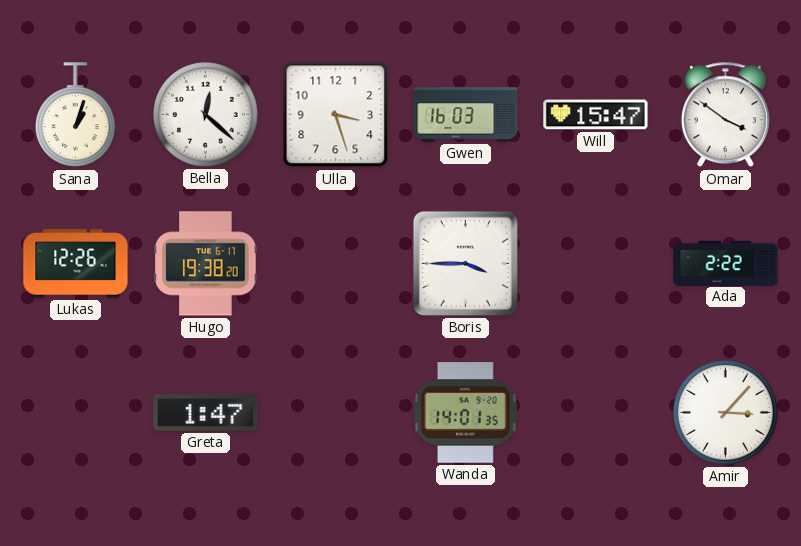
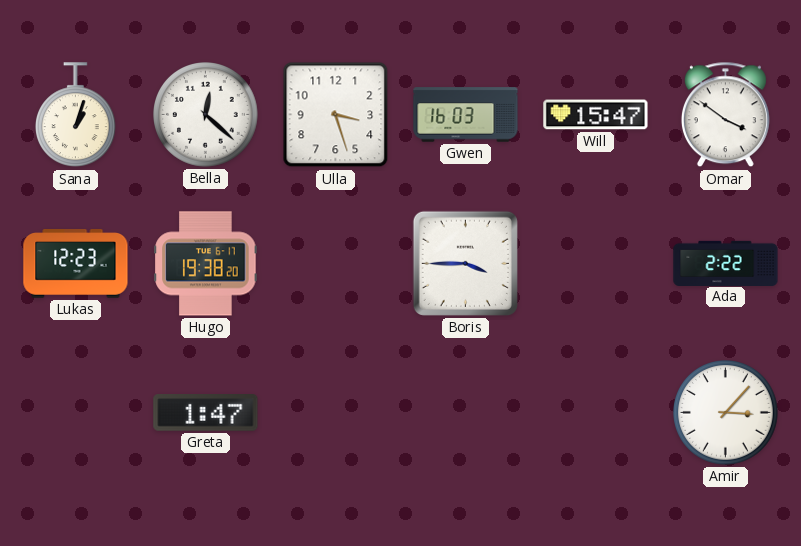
Lukas: 12:26 -> 12:23 (76, 264)
Wanda: 14:01 -> none (465, 413)
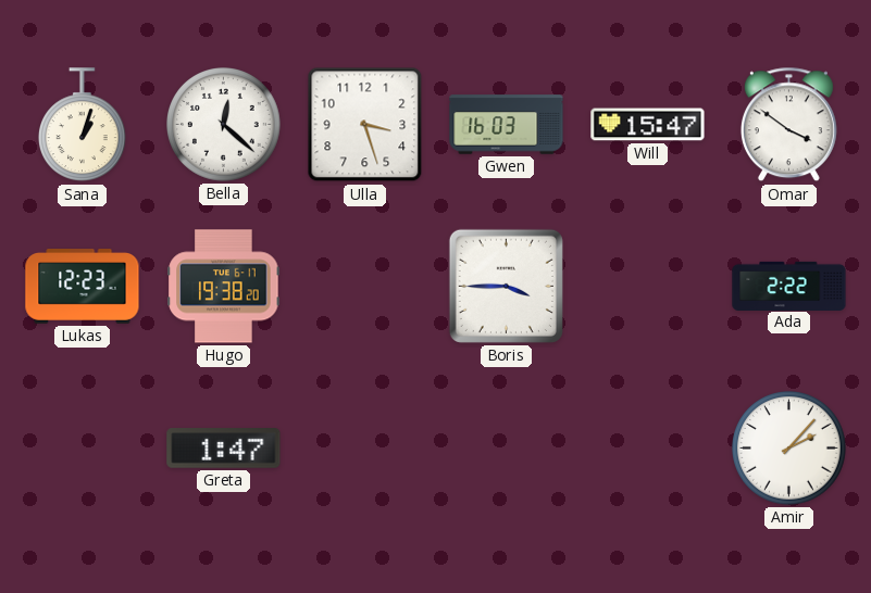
Amir: 3:07 -> 2:07 (789, 449)
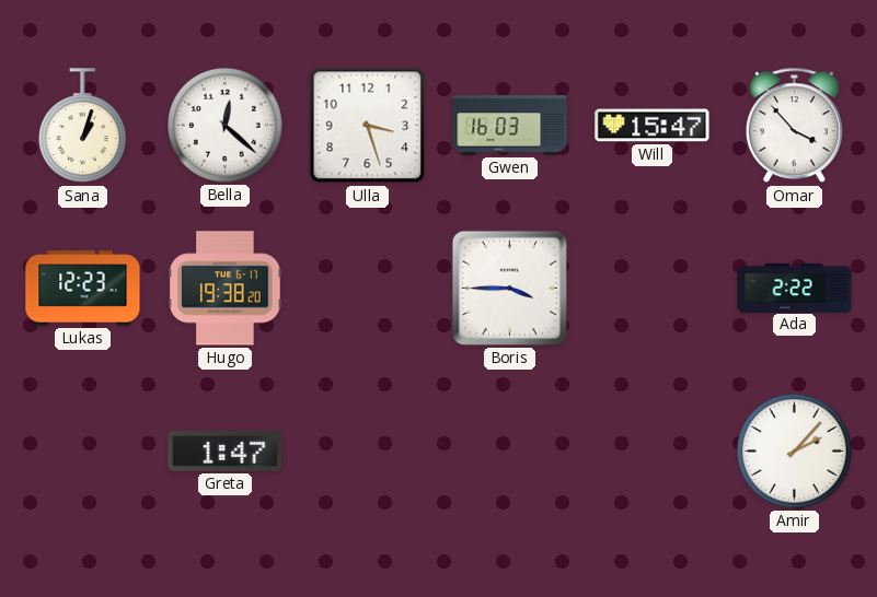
Omar: 3:51 -> 3:53 (794, 126)
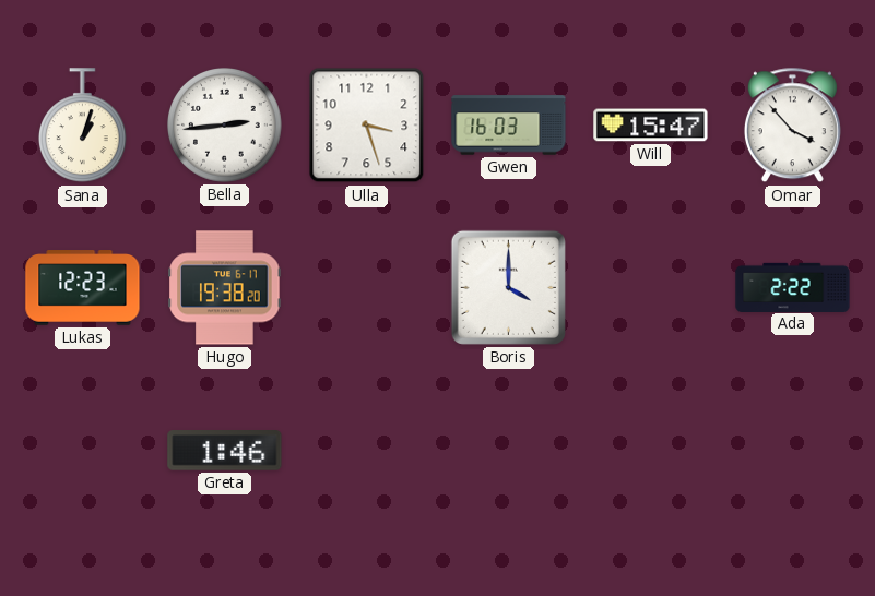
Bella: 12:22 -> 2:44 (225, 126)
Boris: 3:45 -> 4:00 (508, 287)
Greta: 1:47 -> 1:46 (225, 451)
Amir: 2:07 -> none (795, 452)
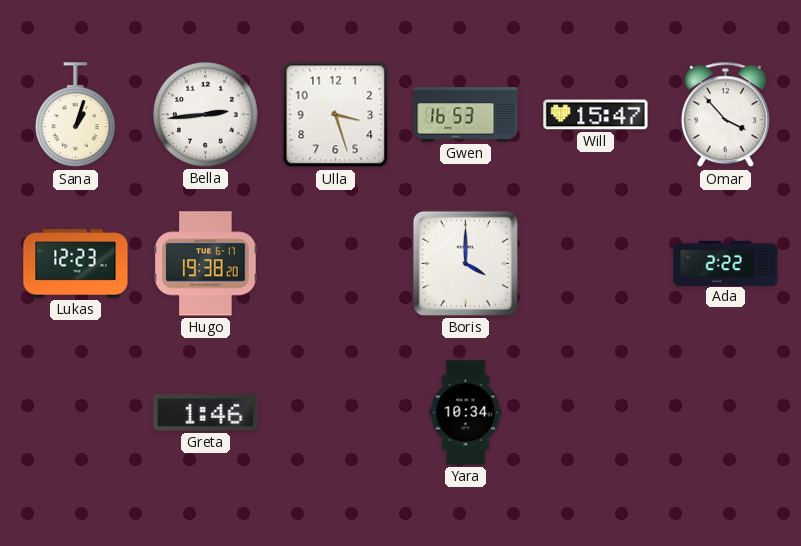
Gwen: 16:03 -> 16:53 (466, 115)
Yara: none -> 10:34 (466, 413)
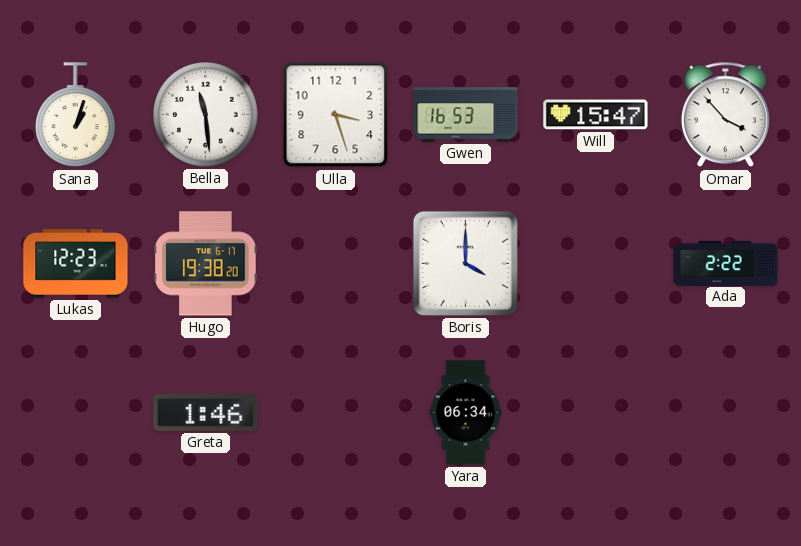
Bella: 2:44 -> 11:29 (206, 115)
Yara: 10:34 -> 06:34 (466, 413)
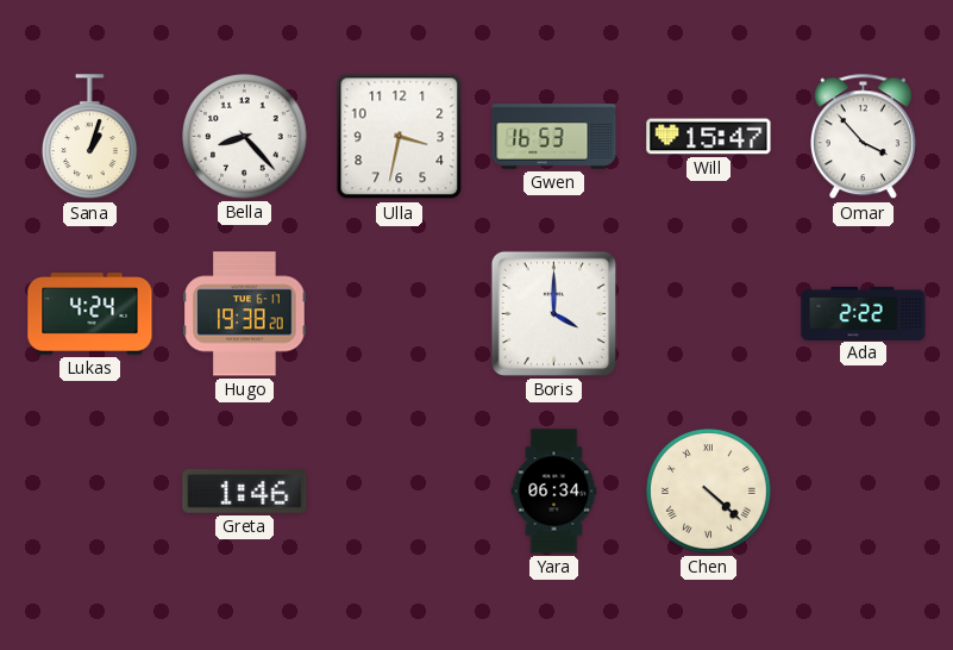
Bella: 11:29 -> 8:23 (245, 137)
Ulla: 3:27 -> 3:32 (400, 137)
Lukas: 12:23 -> 4:24 (90, 314)
Chen: none -> 4:22 (709, 492)
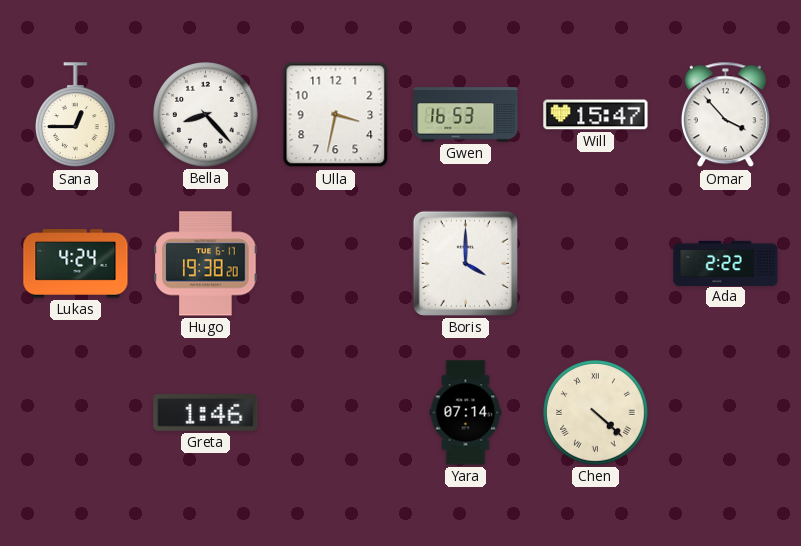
Sana: 1:03 -> 12:45 (75, 115)
Yara: 06:34 -> 07:14 (466, 413)
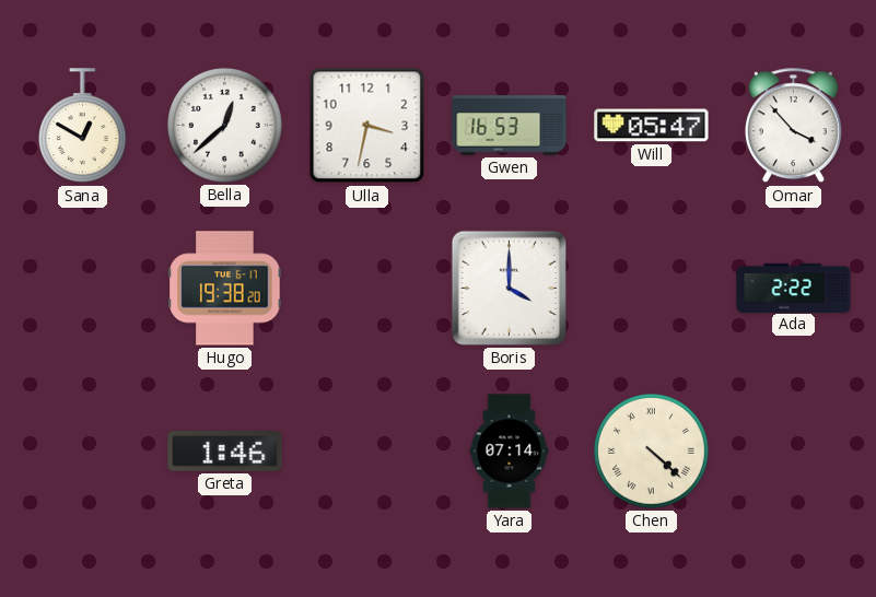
Sana: 12:45 -> 12:50 (82, 126)
Bella: 8:23 -> 12:38 (225, 126)
Will: 15:47 -> 05:47 (652, 126)
Lukas: 4:24 -> none (76, 264)
